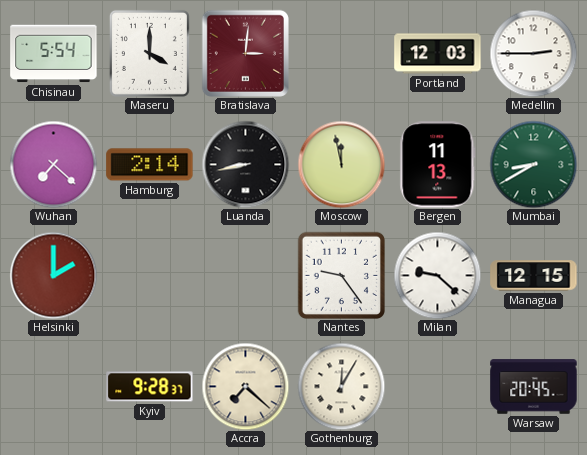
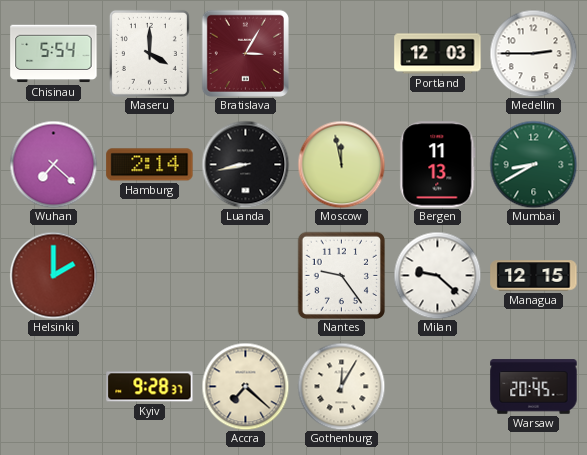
Bratislava: 3:01 -> 3:05 (245, 53)
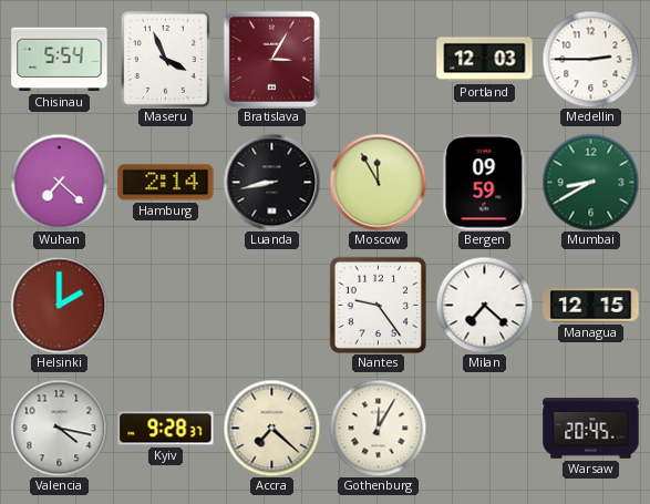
Maseru: 4:00 -> 3:56 (165, 59)
Moscow: 11:58 -> 11:55 (378, 182)
Bergen: 11:13 -> 09:59 (485, 183)
Milan: 9:22 -> 7:22 (484, 305)
Valencia: none -> 4:17 (59, 428)
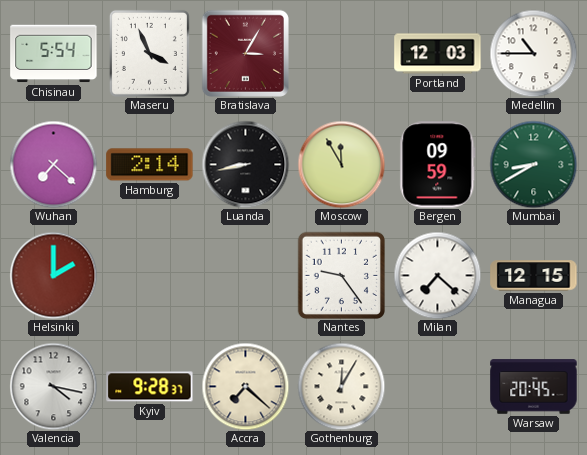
Medellin: 2:45 -> 10:45 (533, 53)
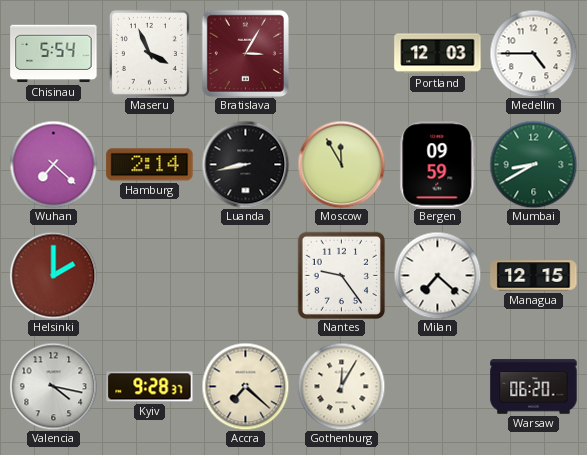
Medellin: 10:45 -> 4:45 (533, 53)
Warsaw: 20:45 -> 06:20 (534, 387)
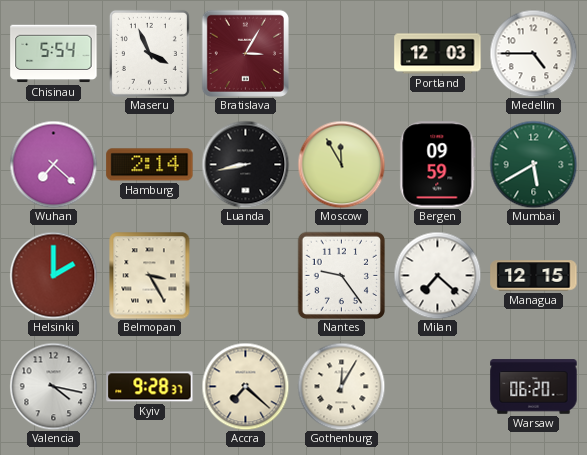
Mumbai: 8:40 -> 5:40 (533, 164)
Belmopan: none -> 3:25 (150, 275)
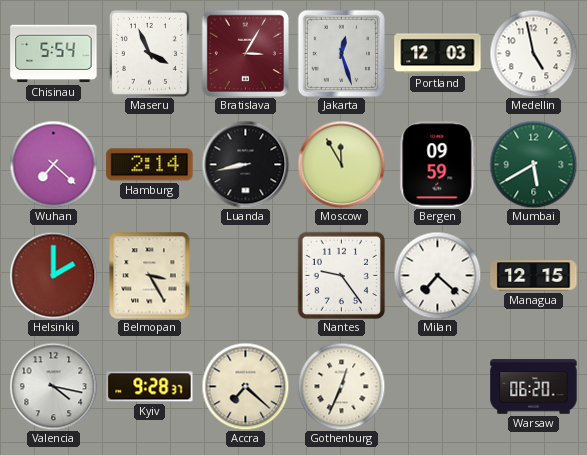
Jakarta: none -> 12:27 (341, 53)
Medellin: 4:45 -> 4:58 (533, 53)
Gothenburg: 12:05 -> 12:34 (341, 386)
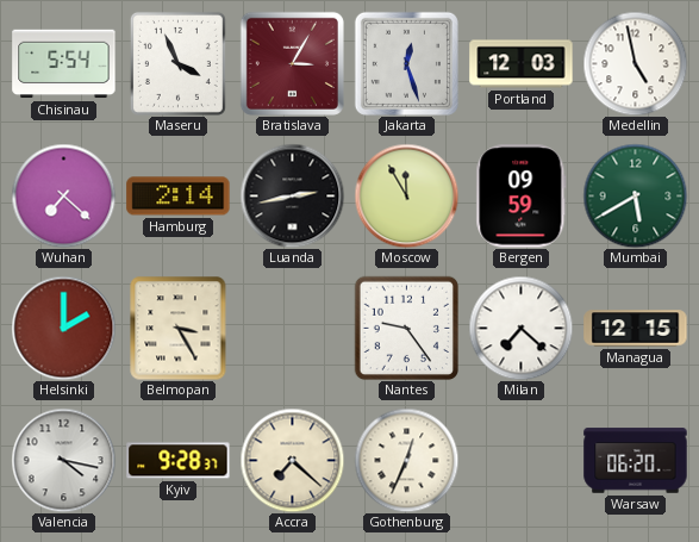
Luanda: 8:43 -> 2:43 (292, 195)
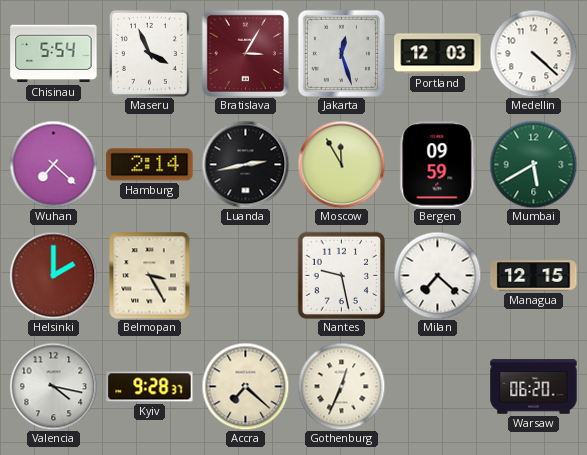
Medellin: 4:58 -> 4:22 (533, 53)
Nantes: 9:24 -> 9:28 (341, 275)
